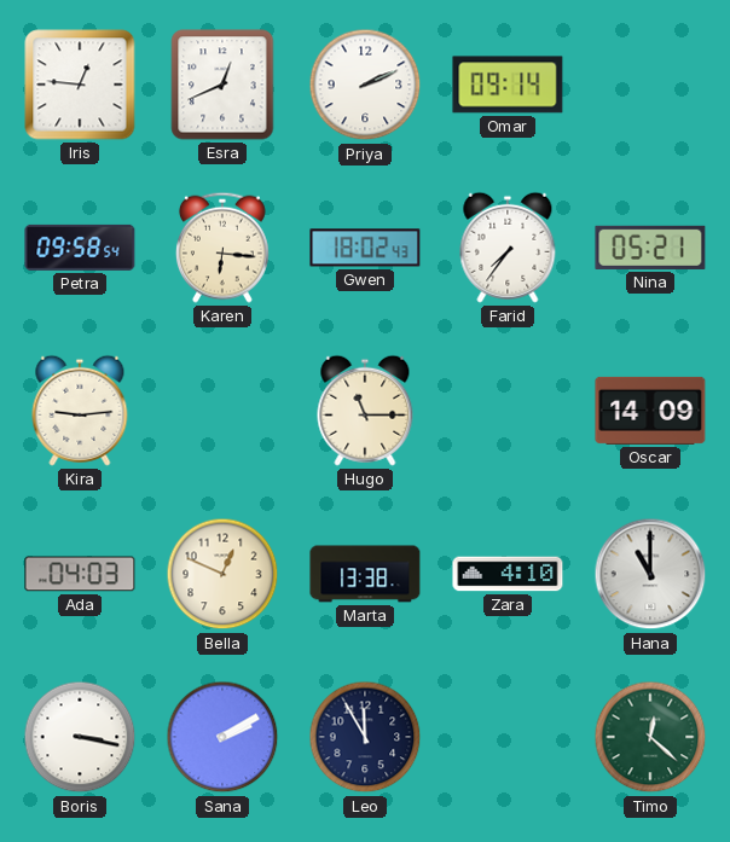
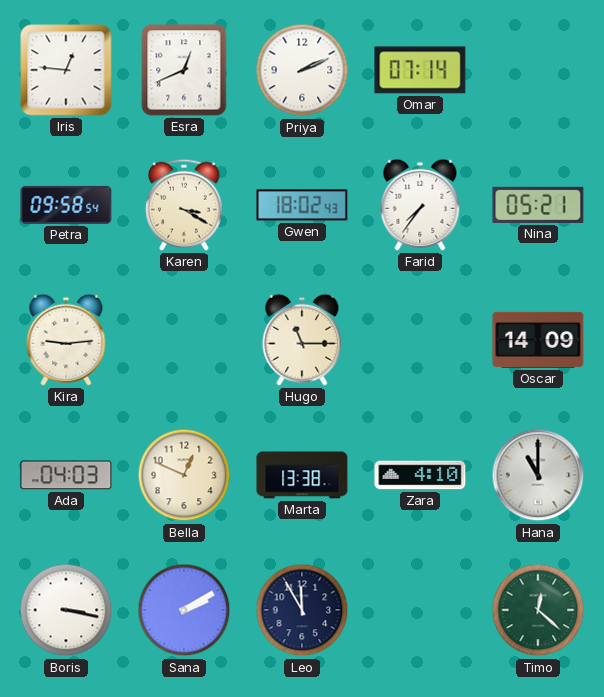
Omar: 09:14 -> 07:14 (420, 70)
Karen: 6:16 -> 3:20 (184, 205)
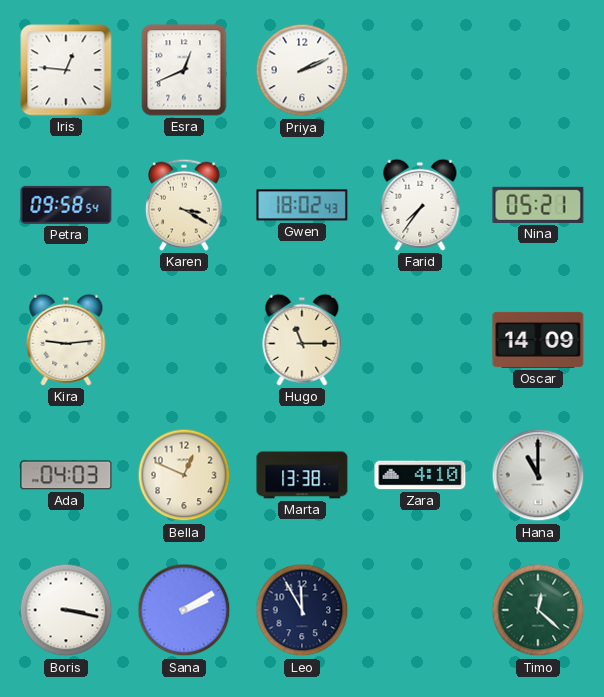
Omar: 07:14 -> none (420, 70)
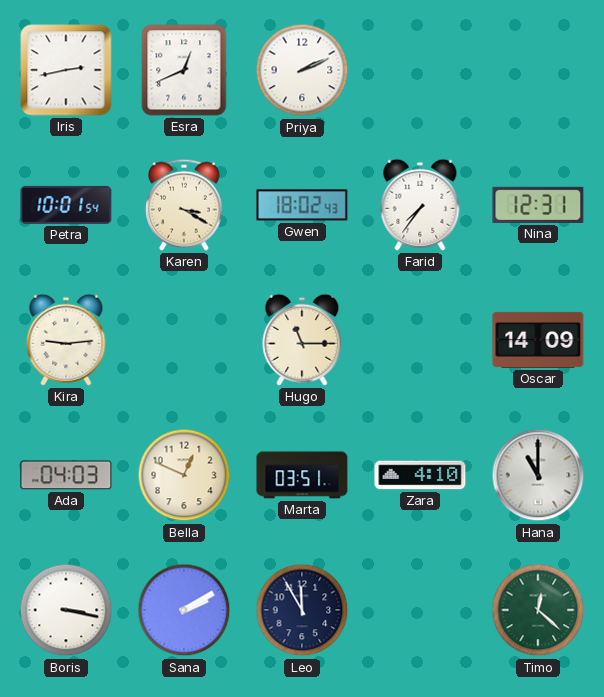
Iris: 12:46 -> 2:43 (66, 70)
Petra: 09:58 -> 10:01 (66, 205)
Nina: 05:21 -> 12:31 (538, 205)
Marta: 13:38 -> 03:51 (302, 475)
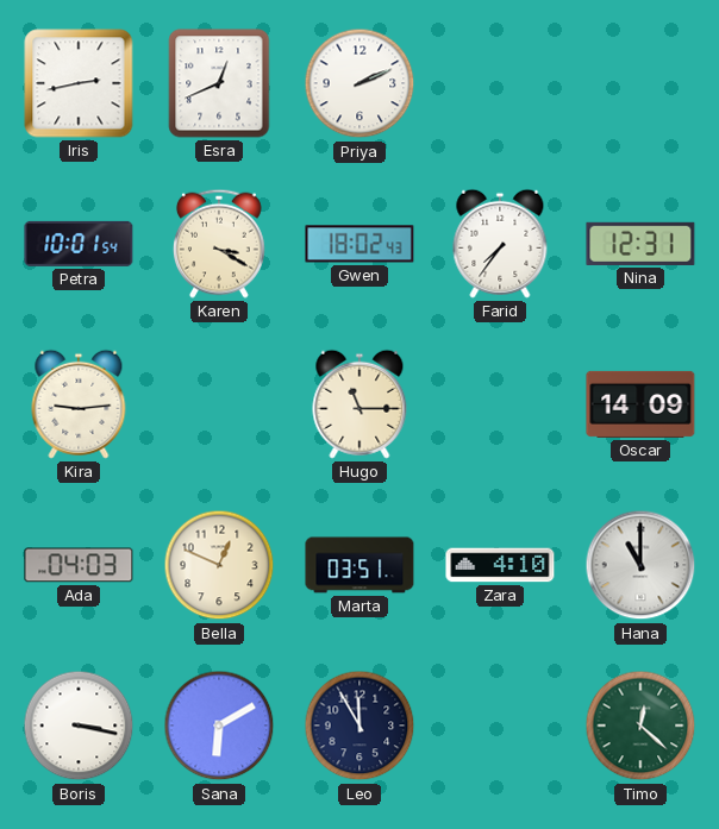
Sana: 2:10 -> 6:10 (219, 726)
